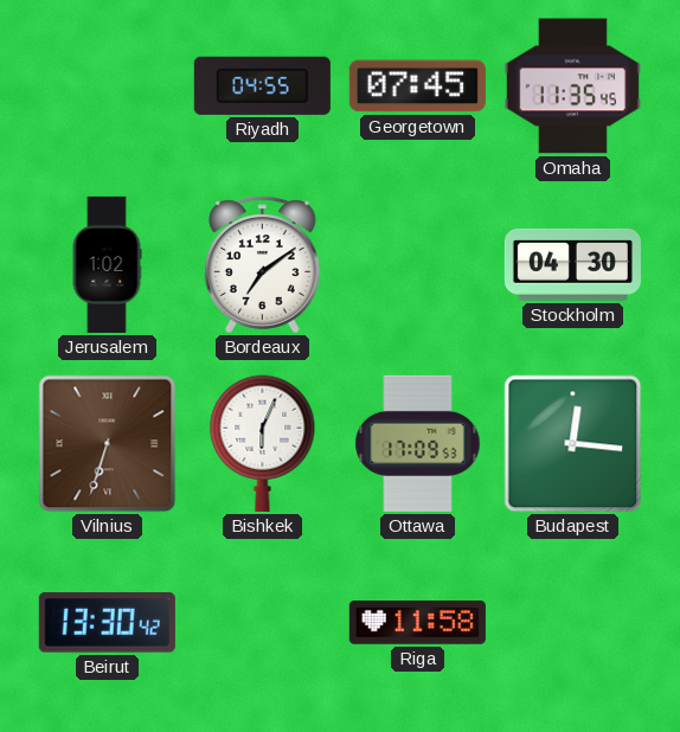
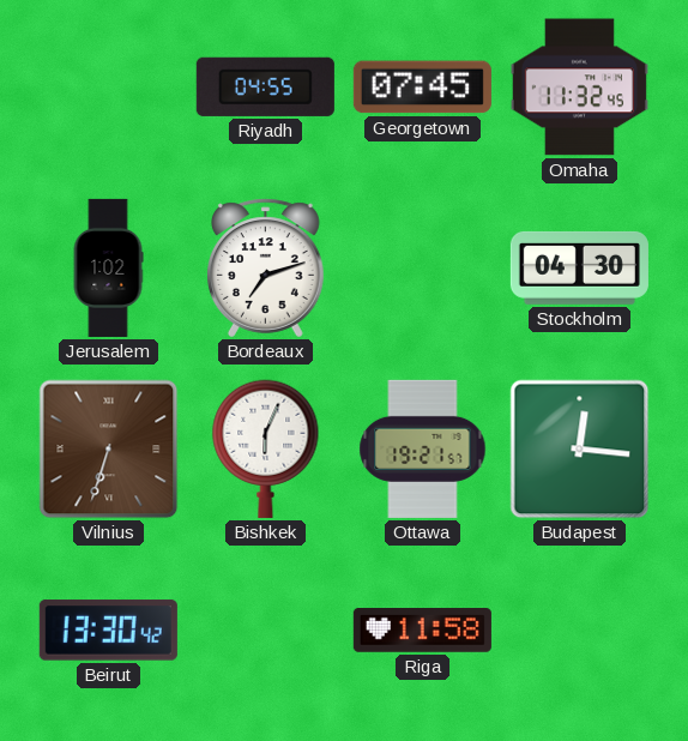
Omaha: 11:35 -> 11:32 (579, 88)
Bordeaux: 7:09 -> 7:12 (266, 269)
Ottawa: 17:09 -> 19:21 (423, 448)
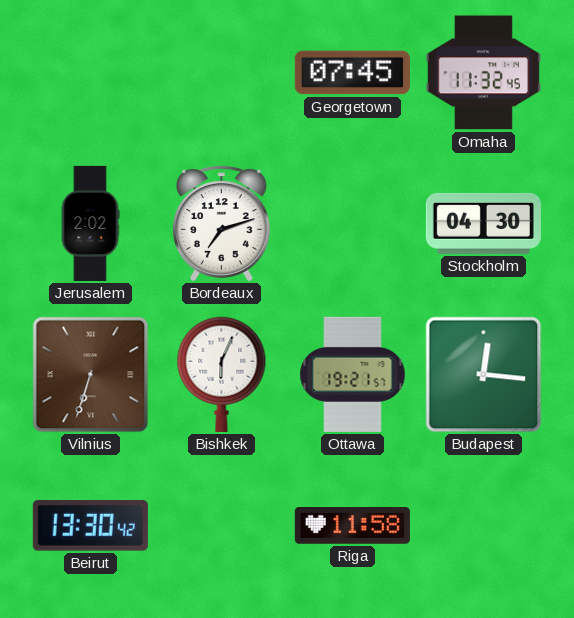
Riyadh: 04:55 -> none (265, 86)
Jerusalem: 1:02 -> 2:02 (90, 223)
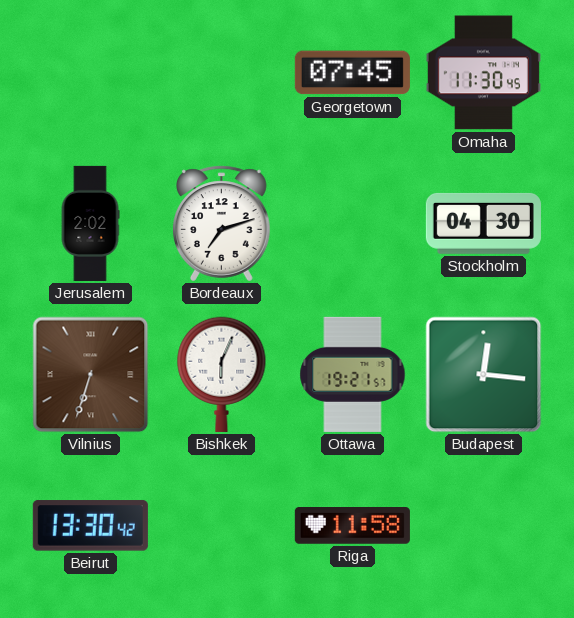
Omaha: 11:32 -> 11:30 (483, 73)
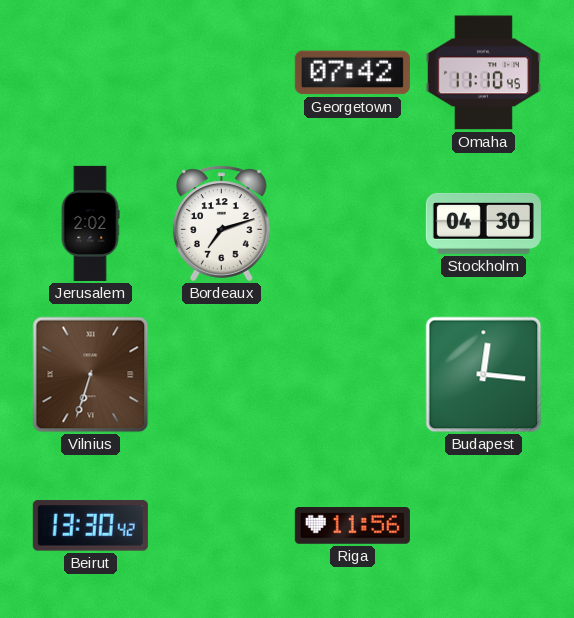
Georgetown: 07:45 -> 07:42 (352, 73)
Omaha: 11:30 -> 11:10 (483, 73)
Bishkek: 6:04 -> none (222, 374)
Ottawa: 19:21 -> none (353, 374)
Riga: 11:58 -> 11:56 (352, 526)
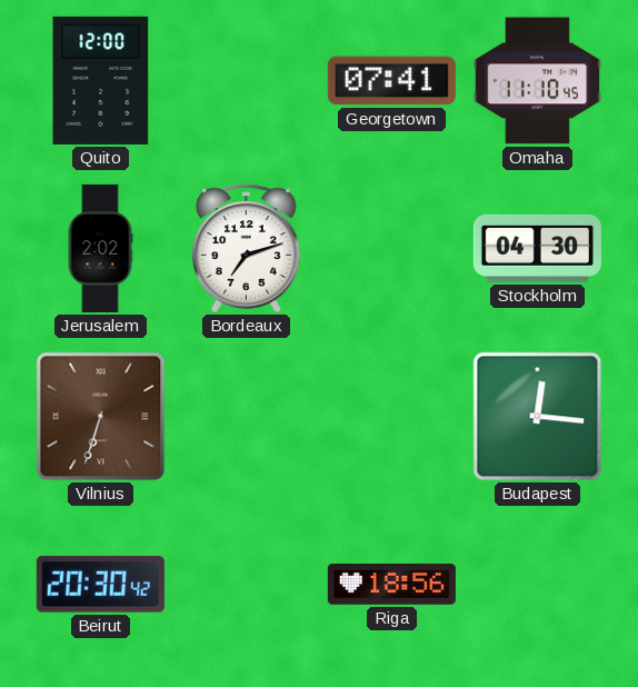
Quito: none -> 12:00 (101, 80)
Georgetown: 07:42 -> 07:41 (391, 81)
Beirut: 13:30 -> 20:30 (100, 585)
Riga: 11:56 -> 18:56 (391, 585)
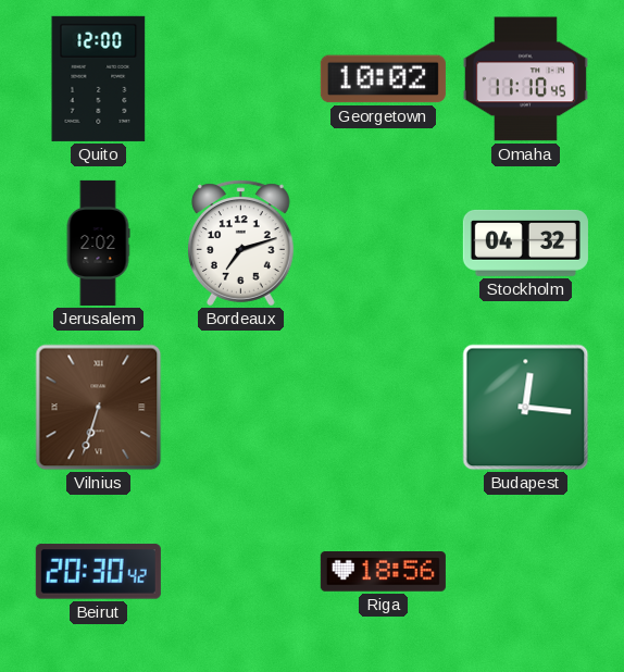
Georgetown: 07:41 -> 10:02 (383, 79)
Stockholm: 04:30 -> 04:32 (525, 242)
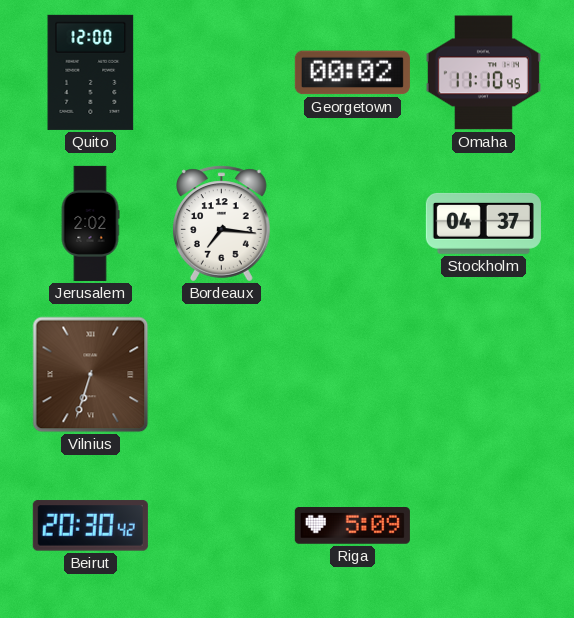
Georgetown: 10:02 -> 00:02 (352, 73)
Bordeaux: 7:12 -> 7:16 (222, 224)
Stockholm: 04:32 -> 04:37 (483, 223)
Budapest: 12:16 -> none (526, 408)
Riga: 18:56 -> 5:09 (352, 526)
